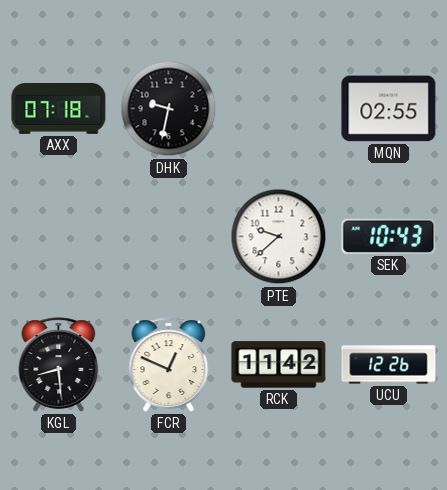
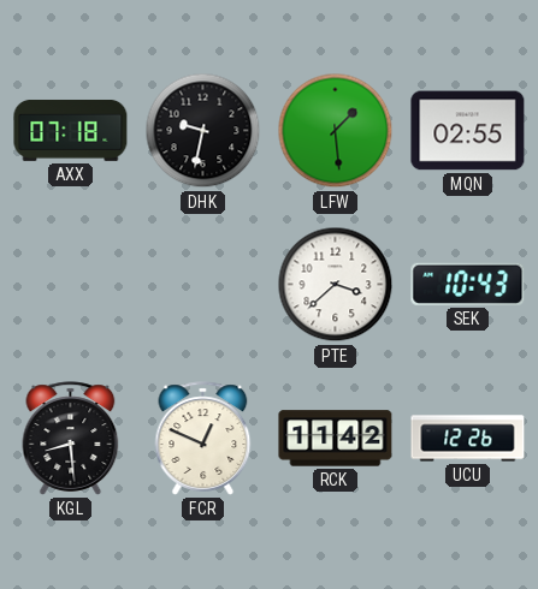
LFW: none -> 1:29 (336, 131)
PTE: 9:38 -> 3:38 (336, 285)
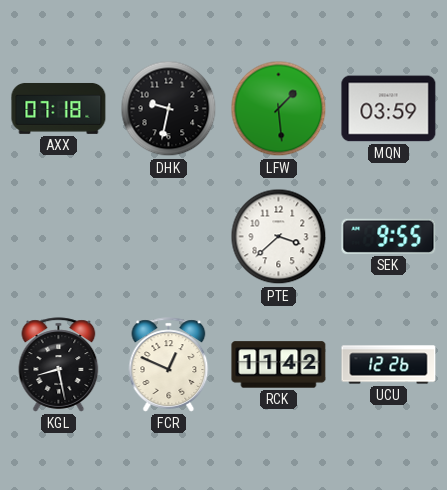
MQN: 02:55 -> 03:59 (389, 109)
SEK: 10:43 -> 9:55 (389, 236)
KGL: 8:29 -> 8:28 (59, 365)
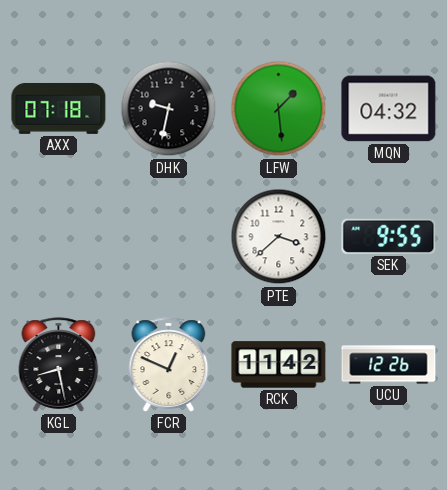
MQN: 03:59 -> 04:32 (389, 109)
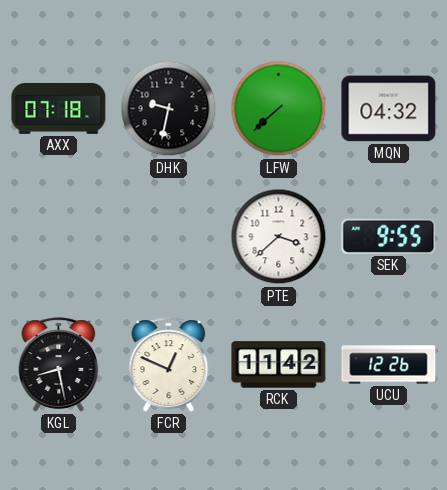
LFW: 1:29 -> 7:38 (279, 109)
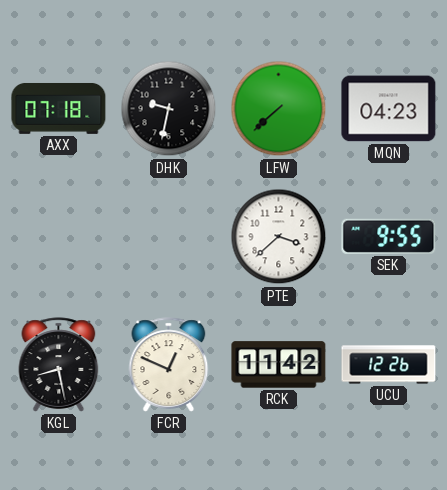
MQN: 04:32 -> 04:23 (389, 109)
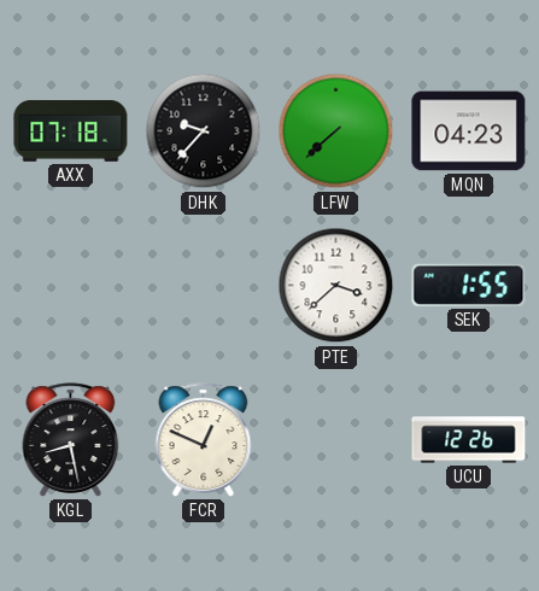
DHK: 9:32 -> 9:37 (204, 131)
SEK: 9:55 -> 1:55 (469, 285)
RCK: 11:42 -> none (279, 365)
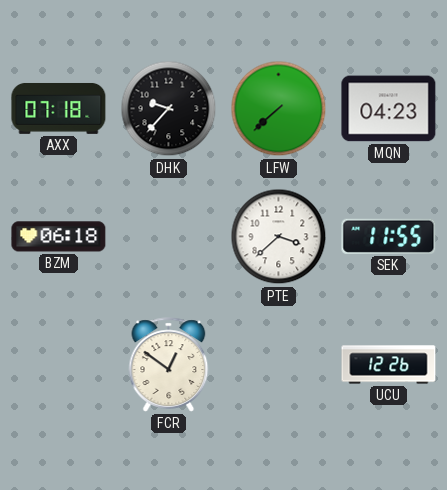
BZM: none -> 06:18 (59, 237)
SEK: 1:55 -> 11:55 (389, 236)
KGL: 8:28 -> none (71, 440)
FCR: 12:49 -> 12:51 (169, 365)
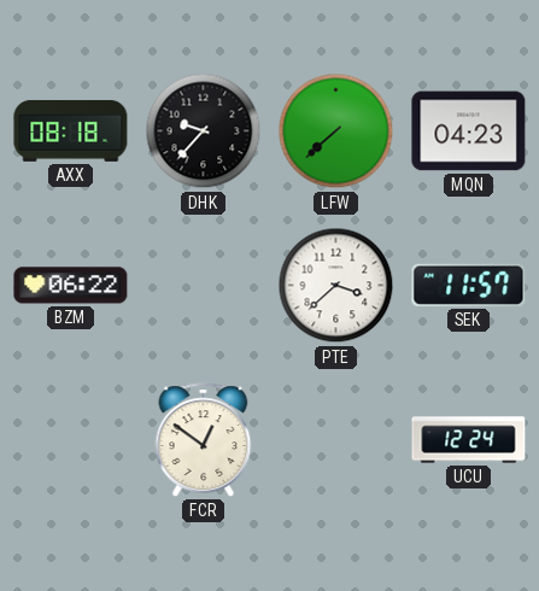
AXX: 07:18 -> 08:18 (71, 130)
BZM: 06:18 -> 06:22 (71, 286)
SEK: 11:55 -> 11:57 (469, 285)
UCU: 12:26 -> 12:24 (469, 440)
